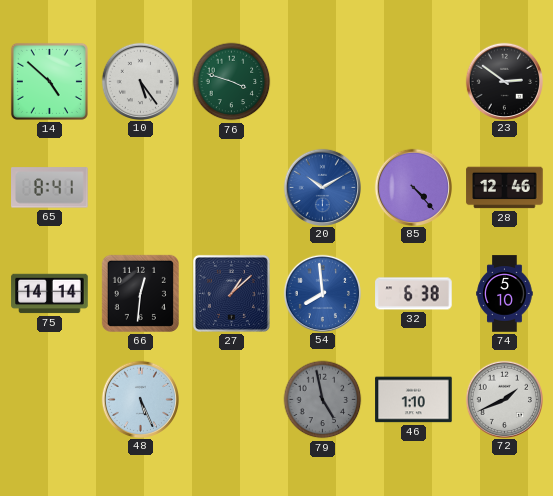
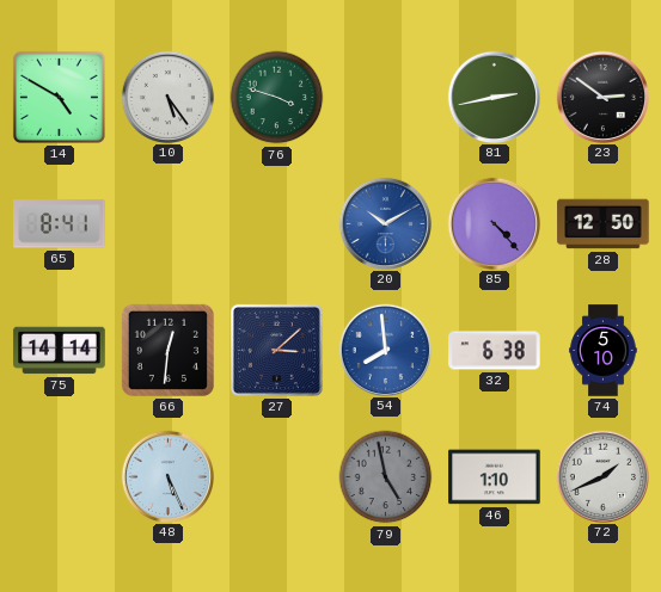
14: 4:52 -> 4:50 (59, 97)
81: none -> 2:43 (494, 97)
28: 12:46 -> 12:50 (604, 224)
27: 1:08 -> 3:08 (276, 350)
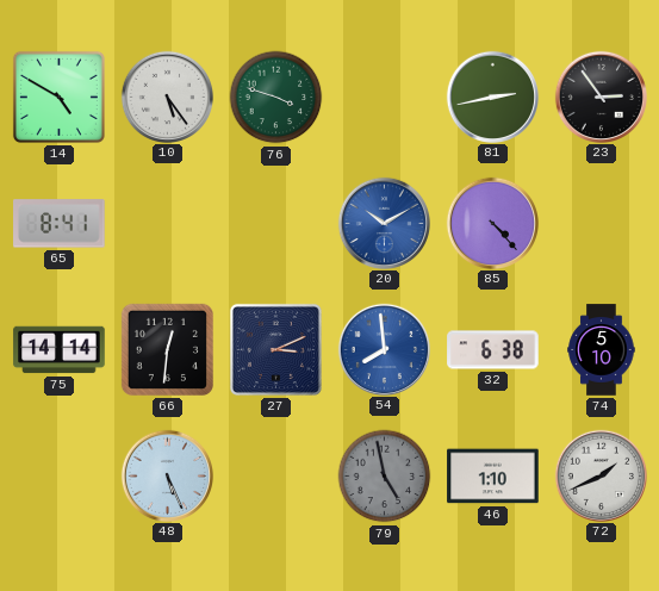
23: 2:51 -> 2:54 (601, 97)
28: 12:50 -> none (604, 224)
27: 3:08 -> 3:11 (275, 349)
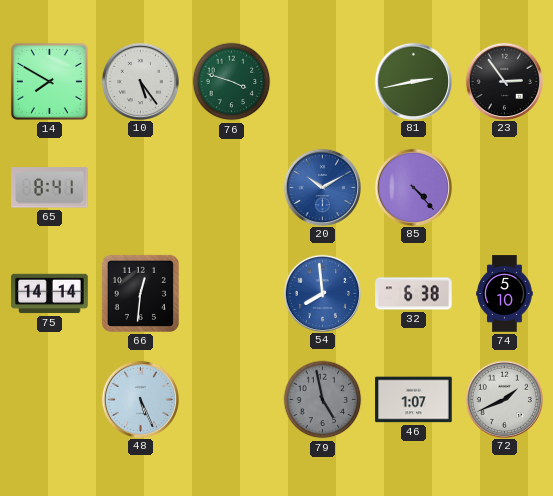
14: 4:50 -> 7:50 (49, 81)
27: 3:11 -> none (275, 349)
46: 1:10 -> 1:07 (414, 400)
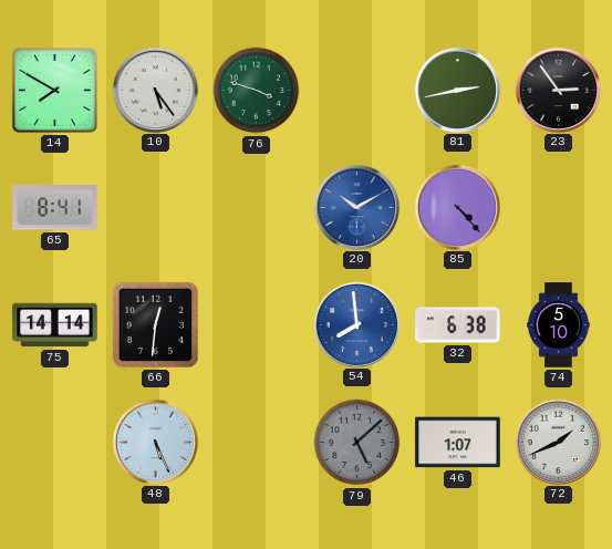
79: 4:58 -> 5:08 (357, 443)
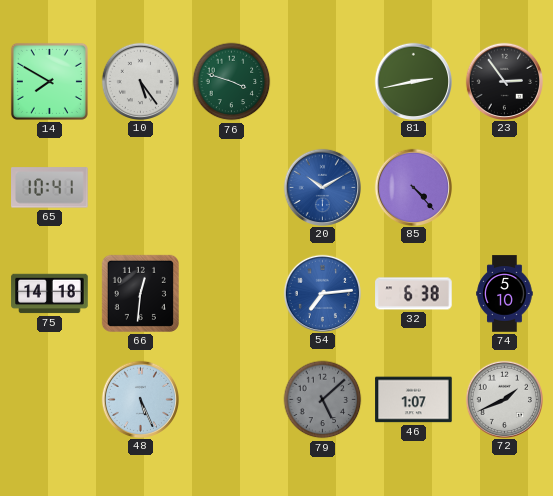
65: 8:41 -> 10:41 (50, 188)
75: 14:14 -> 14:18 (50, 294)
54: 7:59 -> 7:14 (322, 293)
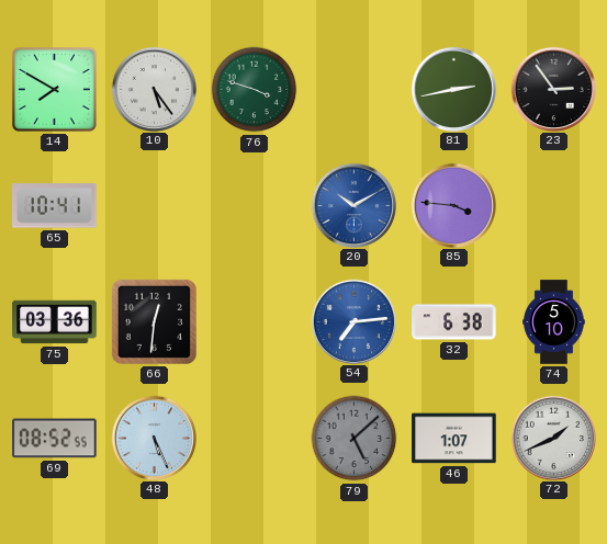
85: 4:23 -> 3:46 (453, 205)
75: 14:18 -> 03:36 (55, 322)
69: none -> 08:52 (55, 439)
